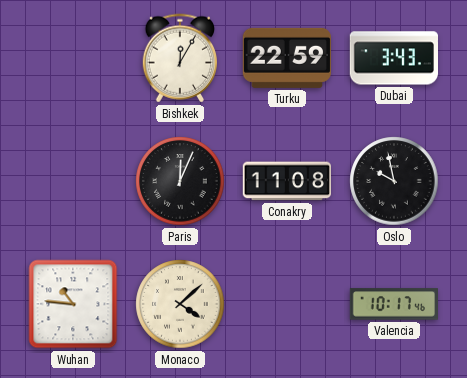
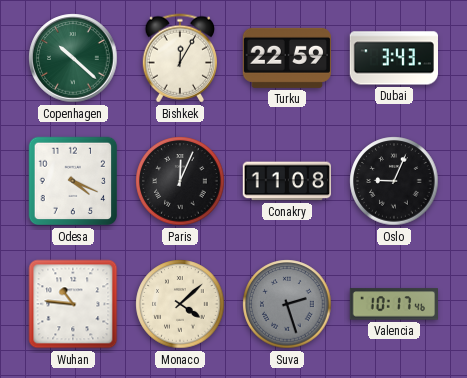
Copenhagen: none -> 10:22 (73, 58)
Odesa: none -> 4:19 (73, 181)
Oslo: 9:58 -> 9:04 (394, 181)
Suva: none -> 2:27 (287, 304)
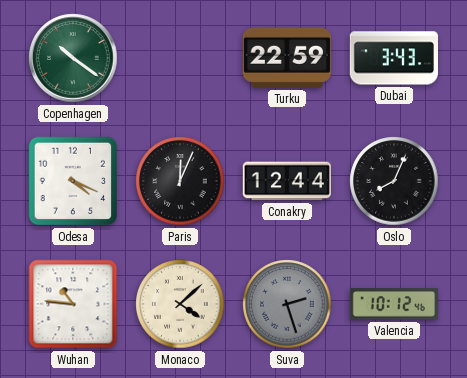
Copenhagen: 10:22 -> 10:21 (73, 58)
Bishkek: 12:05 -> none (179, 58)
Conakry: 11:08 -> 12:44 (286, 181)
Oslo: 9:04 -> 8:04 (394, 181)
Valencia: 10:17 -> 10:12 (393, 304)
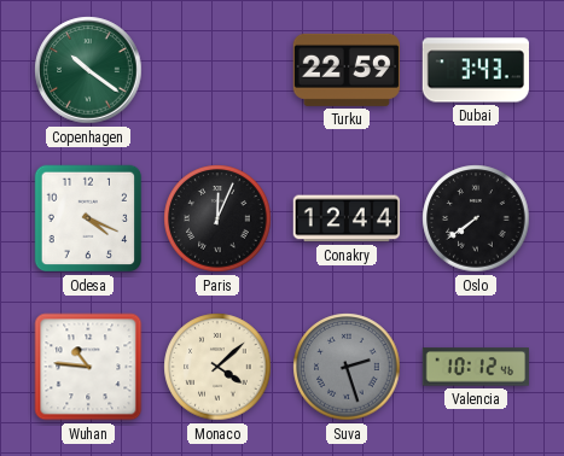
Oslo: 8:04 -> 7:39 (476, 218)
